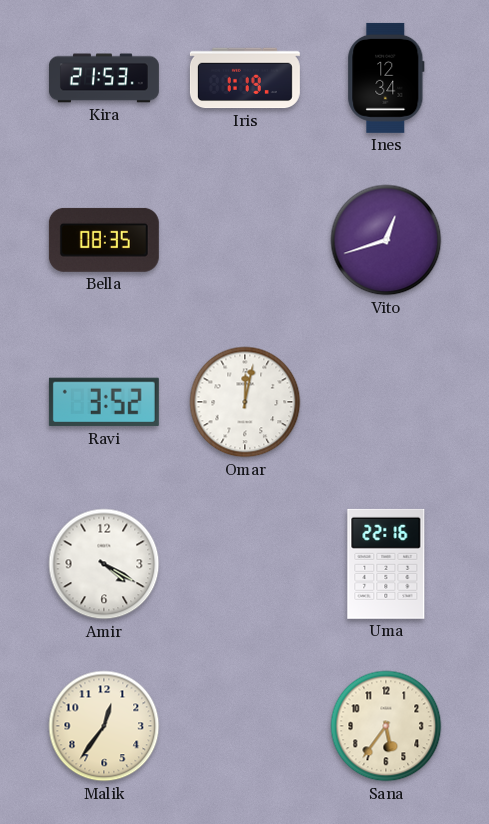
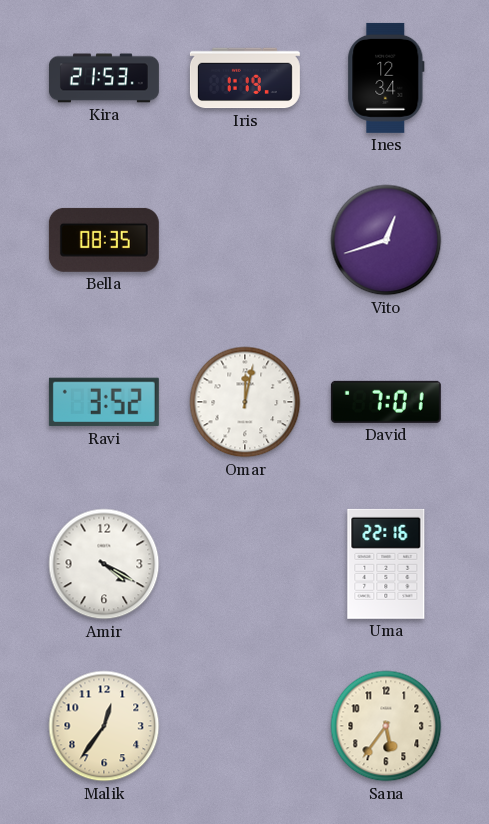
David: none -> 7:01 (386, 402)
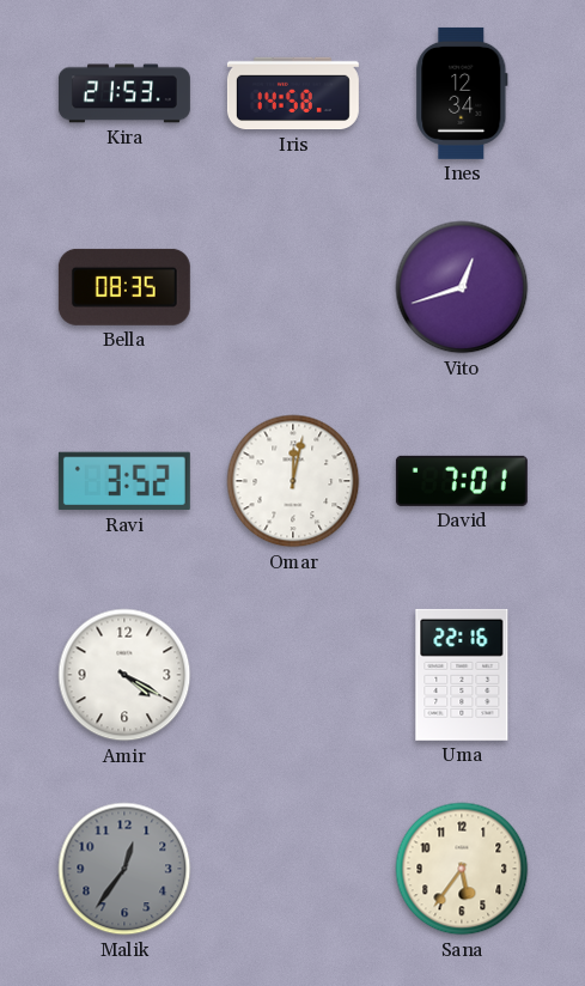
Iris: 1:19 -> 14:58 (293, 93)
Malik dial: cream -> grey (124, 869)
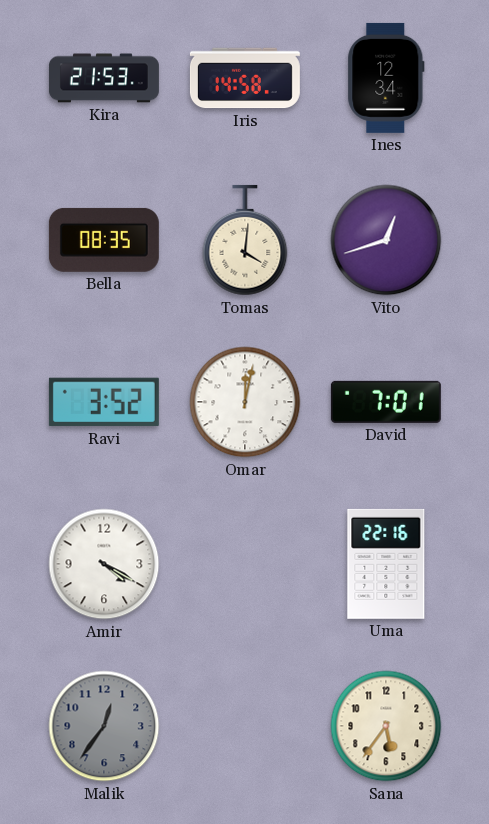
Tomas: none -> 4:01 (245, 240)
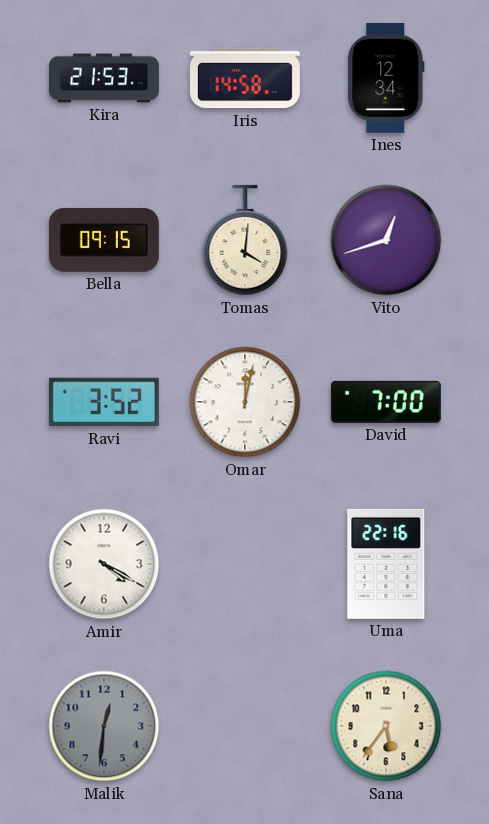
Bella: 08:35 -> 09:15 (104, 240)
David: 7:01 -> 7:00 (386, 402)
Malik: 12:36 -> 12:31 (104, 726)
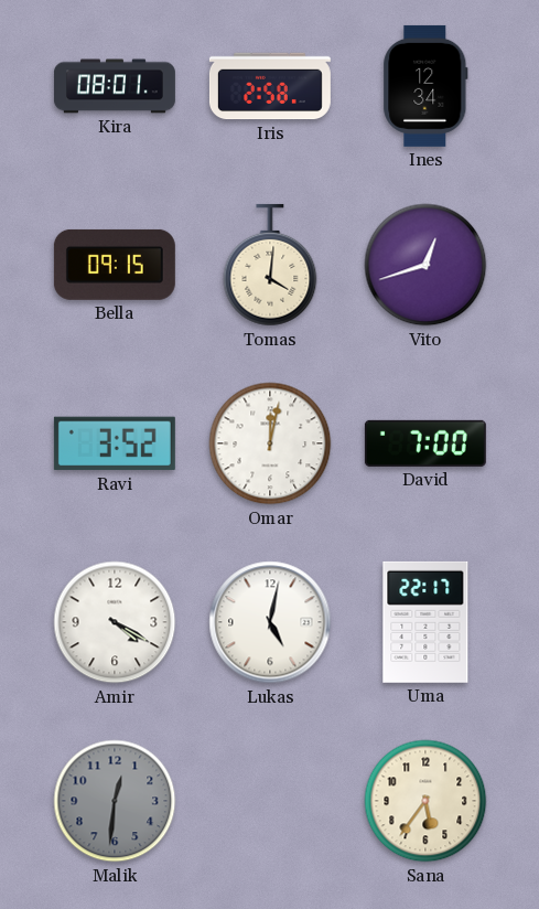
Kira: 21:53 -> 08:01 (115, 86)
Iris: 14:58 -> 2:58 (270, 86)
Lukas: none -> 5:02 (270, 622)
Uma: 22:16 -> 22:17 (425, 622)
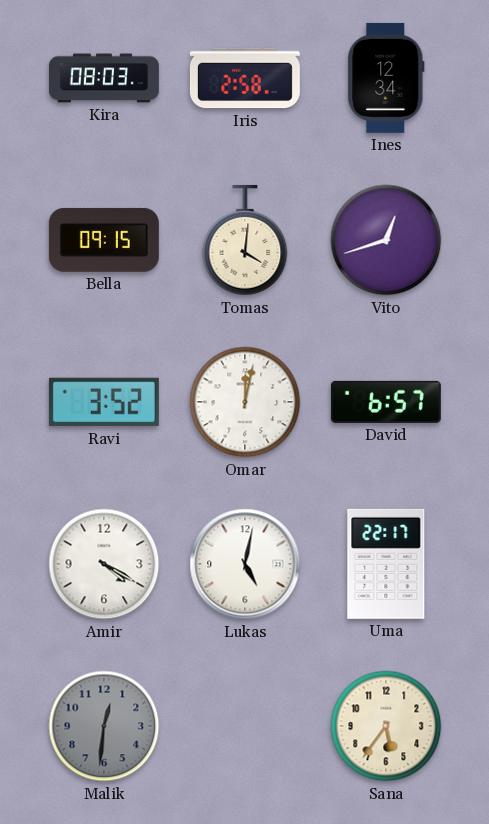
Kira: 08:01 -> 08:03 (104, 78)
David: 7:00 -> 6:57 (386, 402)
